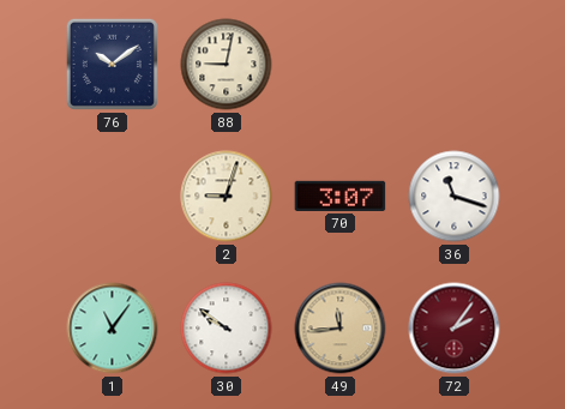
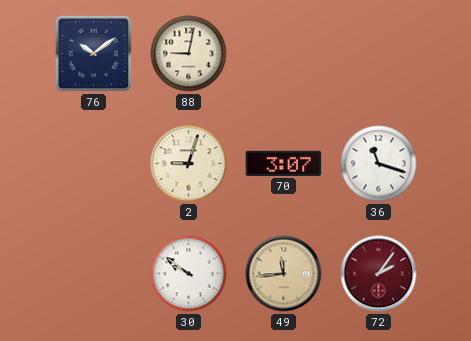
1: 11:06 -> none (113, 329)
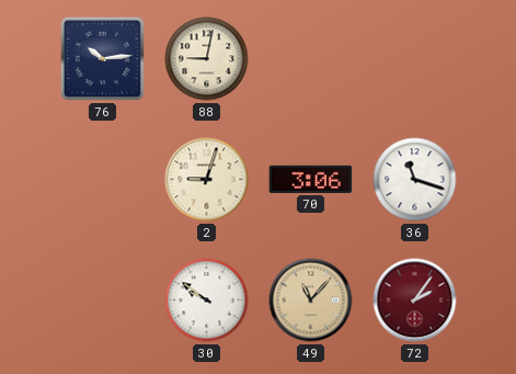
76: 10:09 -> 10:14 (102, 58)
70: 3:07 -> 3:06 (311, 179)
49: 11:44 -> 11:07 (311, 301)
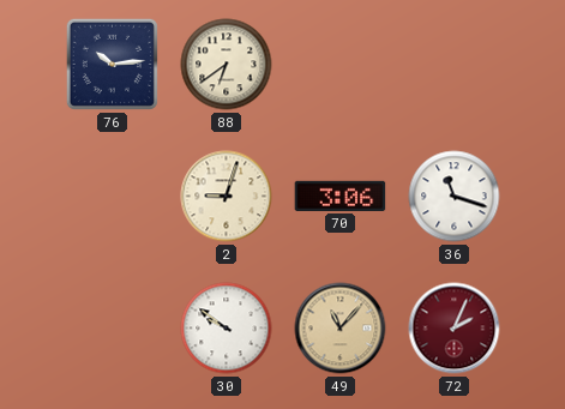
88: 9:02 -> 6:39 (227, 65)
72: 2:06 -> 2:04 (455, 329)
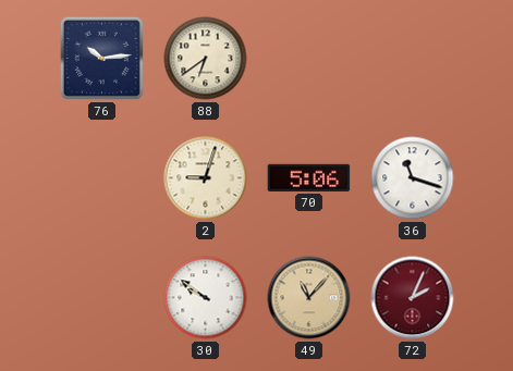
70: 3:06 -> 5:06 (309, 177)
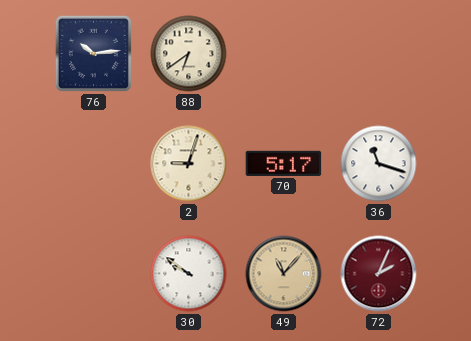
70: 5:06 -> 5:17 (284, 163)
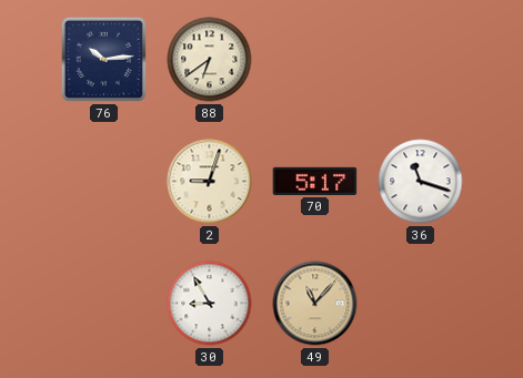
30: 9:51 -> 8:55 (210, 304)
72: 2:04 -> none (379, 274)
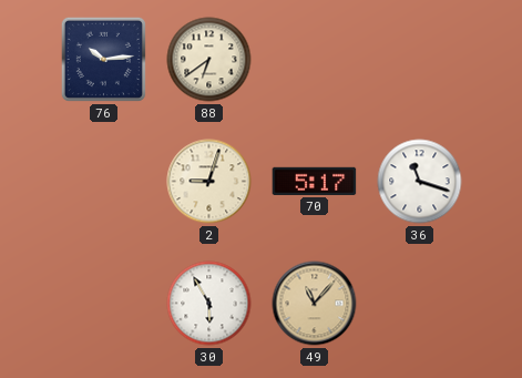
30: 8:55 -> 5:55 (209, 304)
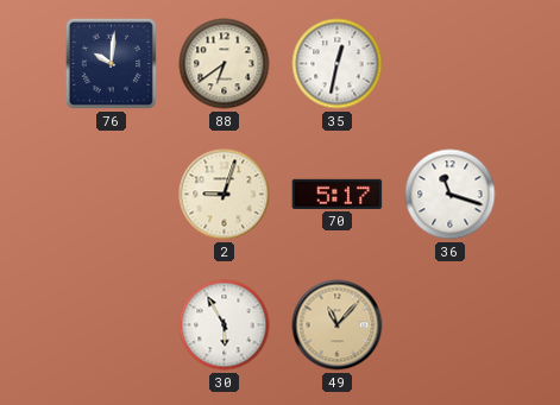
76: 10:14 -> 10:01 (111, 63)
35: none -> 12:32 (338, 64)
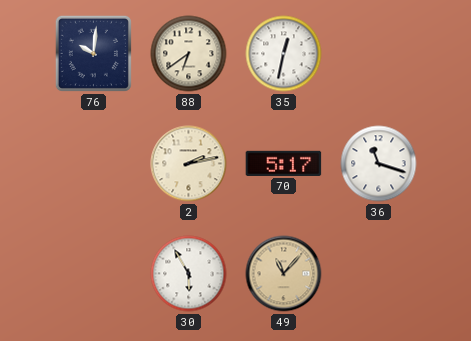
2: 9:03 -> 2:13 (189, 164)
